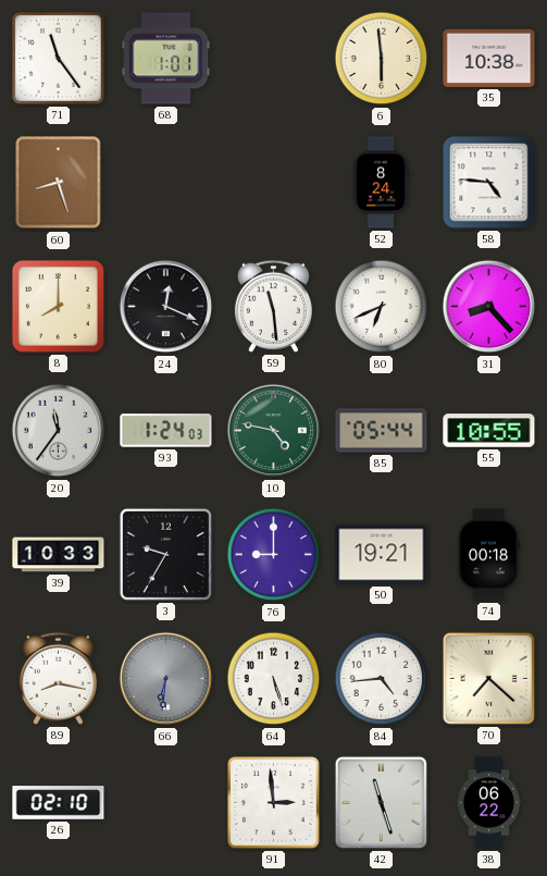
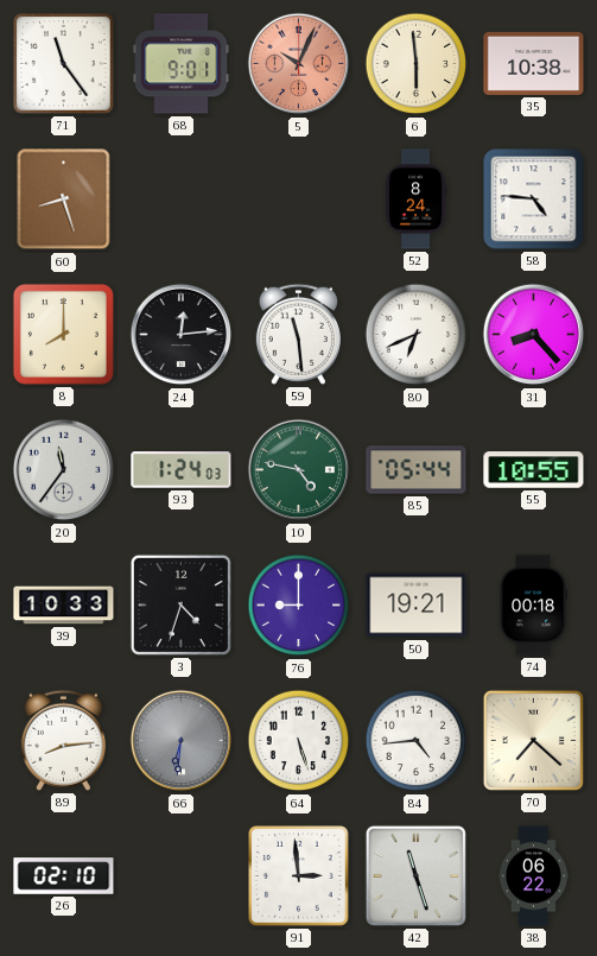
68: 1:01 -> 9:01 (182, 64)
5: none -> 10:04 (299, 64)
24: 12:19 -> 12:14 (182, 335)
3: 9:35 -> 4:33 (180, 604)
89: 8:17 -> 8:14 (63, 740)
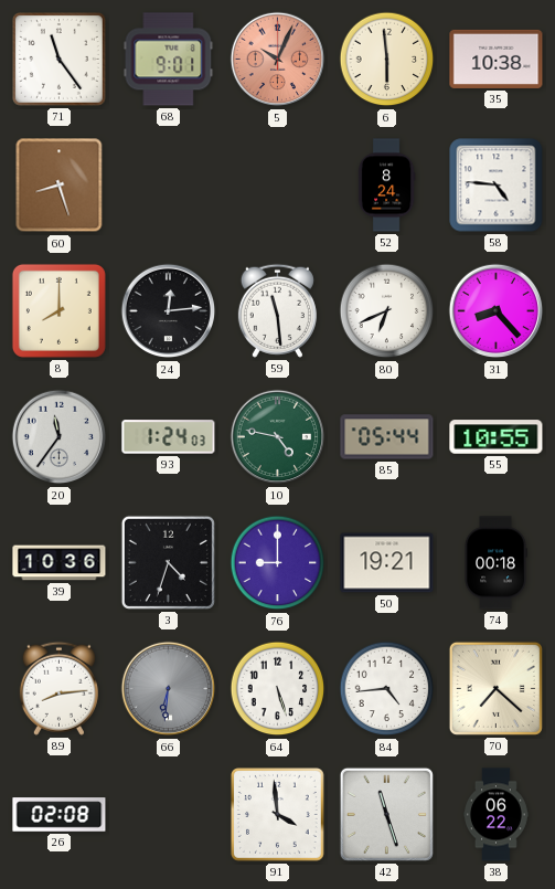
39: 10:33 -> 10:36 (60, 563)
26: 02:10 -> 02:08 (60, 815)
91: 2:59 -> 3:59 (278, 815)
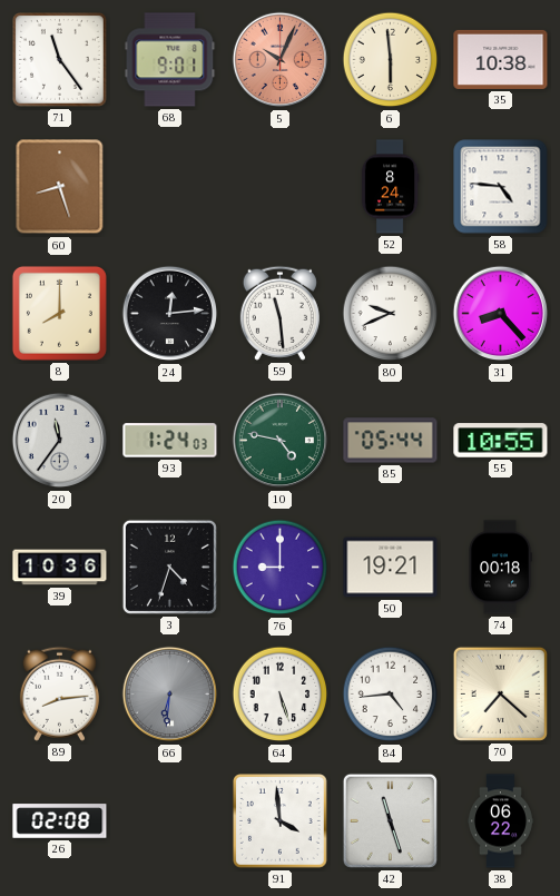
80: 6:41 -> 9:41 (391, 314)
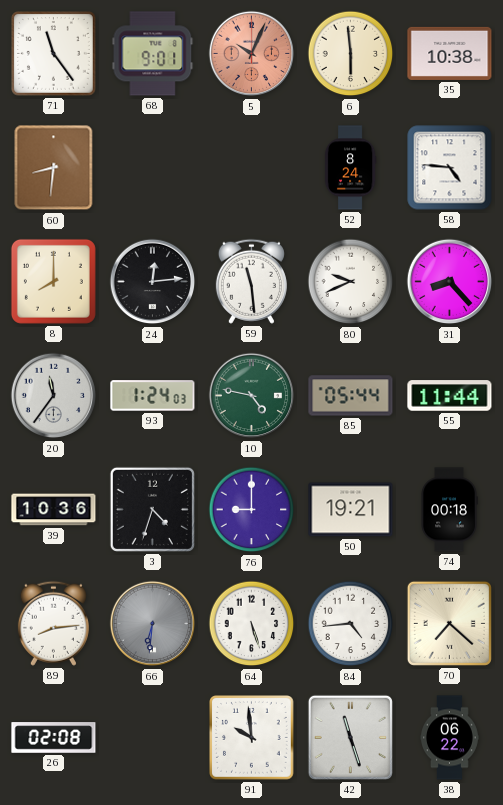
60: 8:27 -> 8:31 (54, 168)
55: 10:55 -> 11:44 (450, 396)
91: 3:59 -> 9:59 (252, 738)
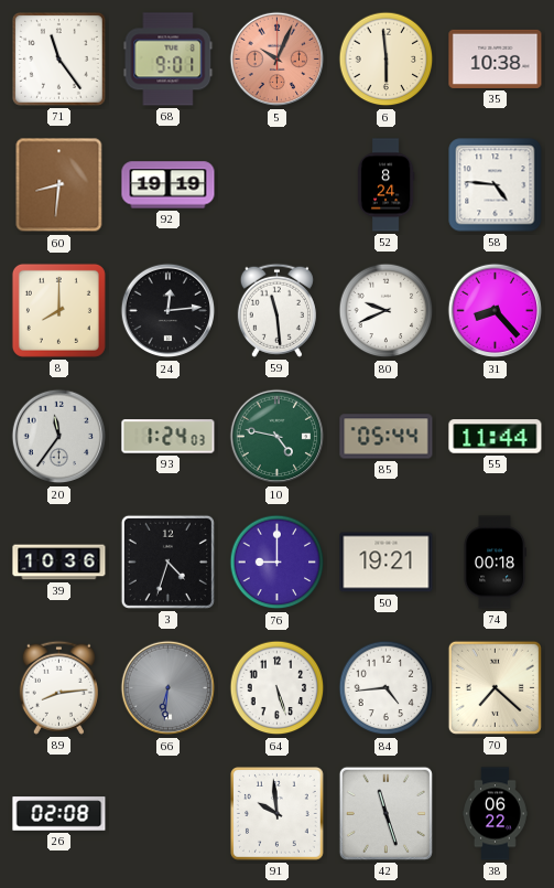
92: none -> 19:19 (169, 185)
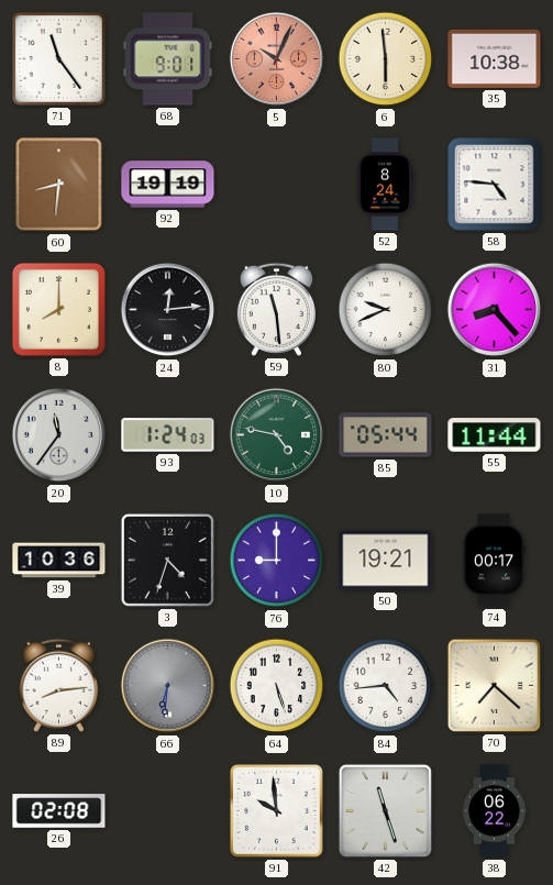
74: 00:18 -> 00:17 (494, 561)
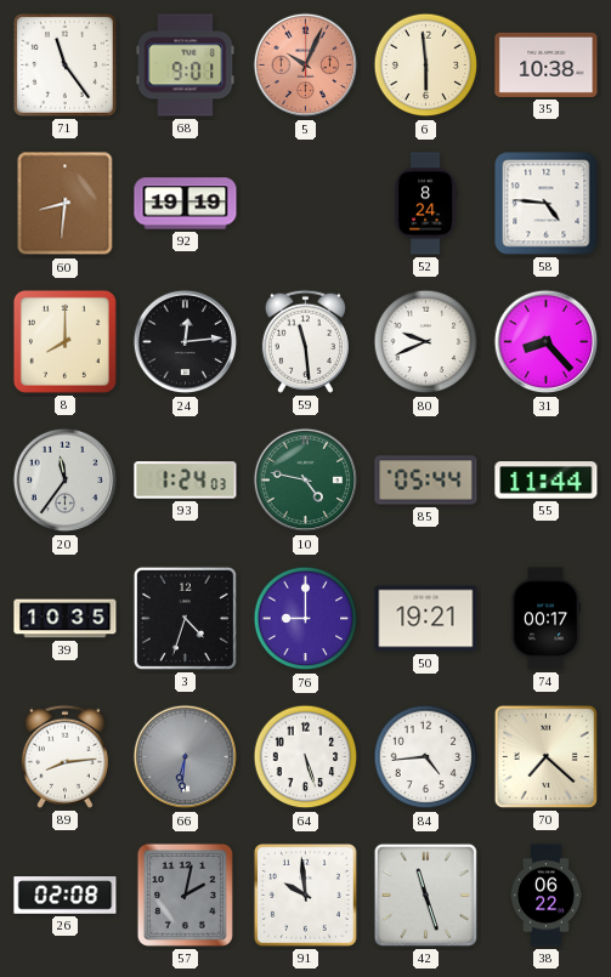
39: 10:36 -> 10:35 (66, 619)
57: none -> 2:02 (185, 894)
